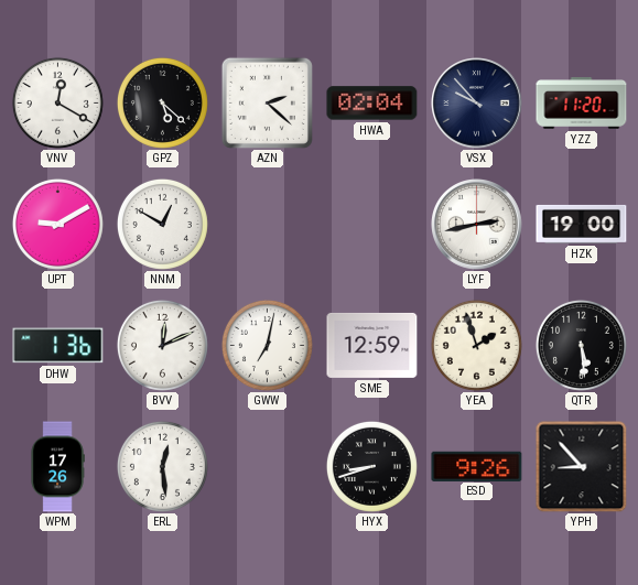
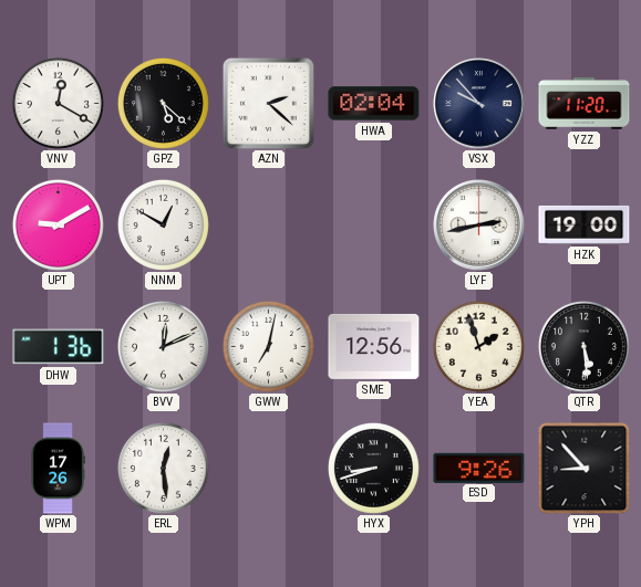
SME: 12:59 -> 12:56 (374, 346)
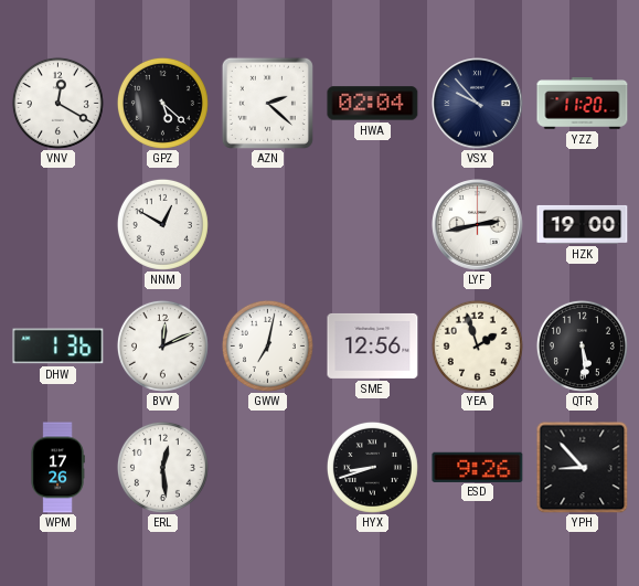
UPT: 9:10 -> none (58, 224)
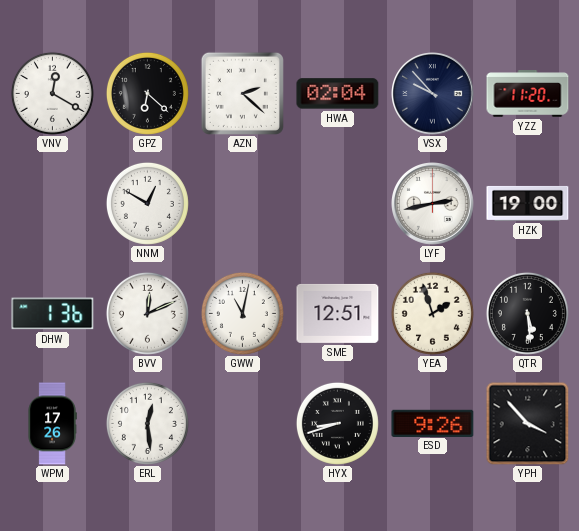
GPZ: 5:22 -> 6:22 (147, 93)
GWW: 7:02 -> 11:02 (242, 313)
SME: 12:56 -> 12:51 (338, 313)
YPH: 8:53 -> 3:53 (527, 423)
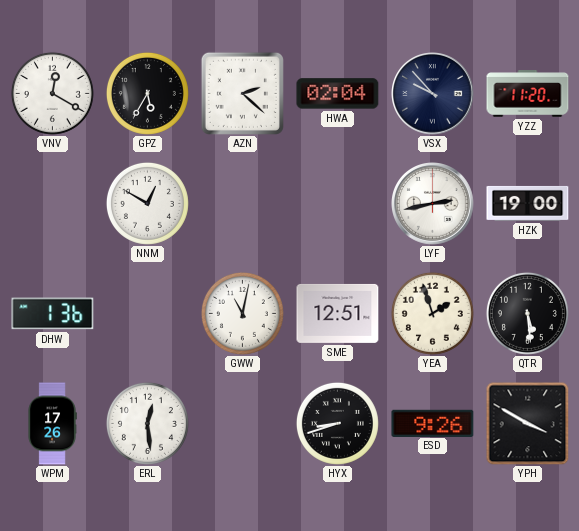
GPZ: 6:22 -> 5:35 (147, 93)
BVV: 12:11 -> none (147, 313)
YPH: 3:53 -> 3:50 (527, 423)
